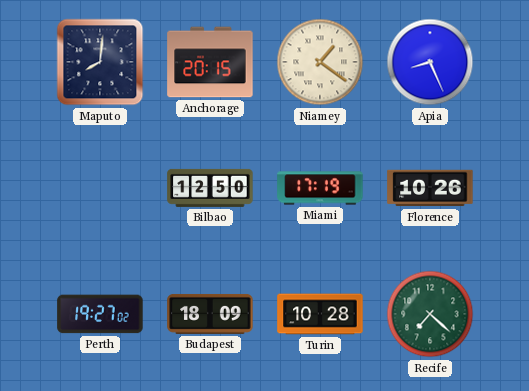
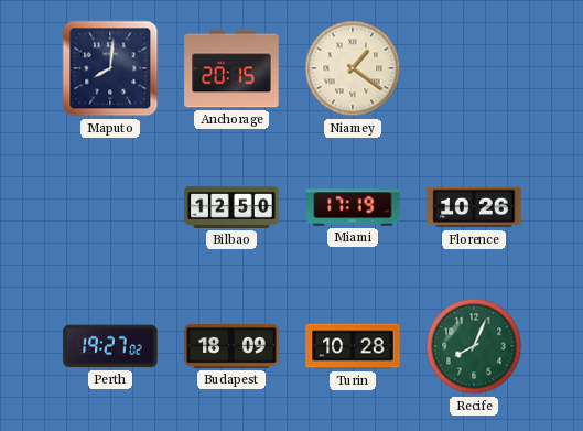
Apia: 8:26 -> none (430, 62)
Recife: 7:22 -> 8:04 (474, 346)
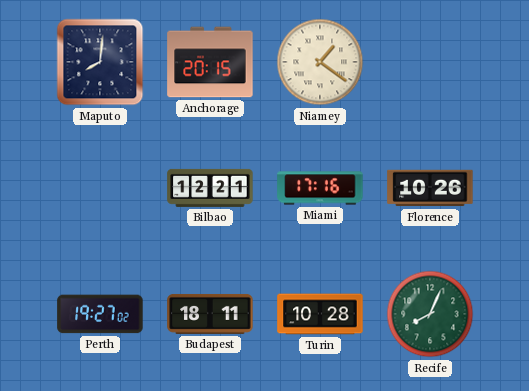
Bilbao: 12:50 -> 12:21 (210, 188)
Miami: 17:19 -> 17:16 (320, 188)
Budapest: 18:09 -> 18:11 (210, 314)
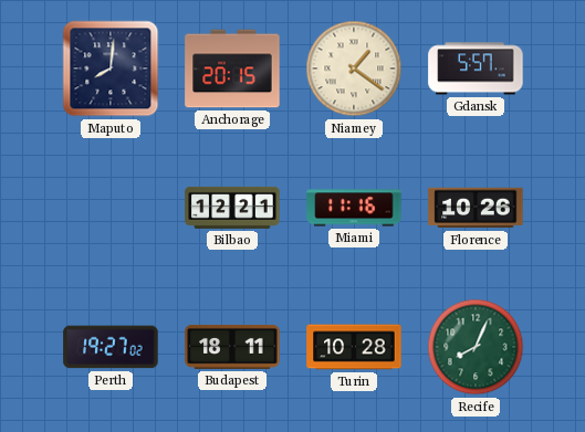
Gdansk: none -> 5:57 (476, 69)
Miami: 17:16 -> 11:16 (354, 208)
